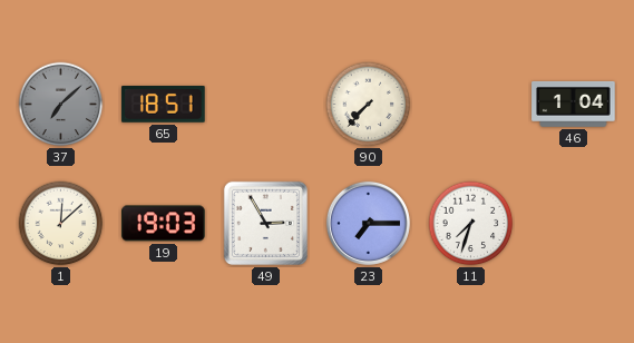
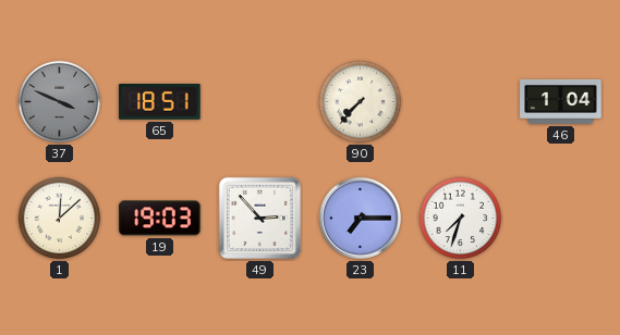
37: 7:08 -> 3:49 (60, 102)
49: 2:55 -> 2:53 (259, 218)
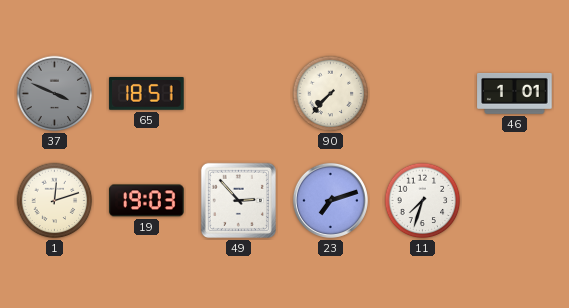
46: 1:04 -> 1:01 (515, 93)
1: 12:08 -> 12:12 (55, 201)
23: 7:15 -> 7:12 (330, 200)
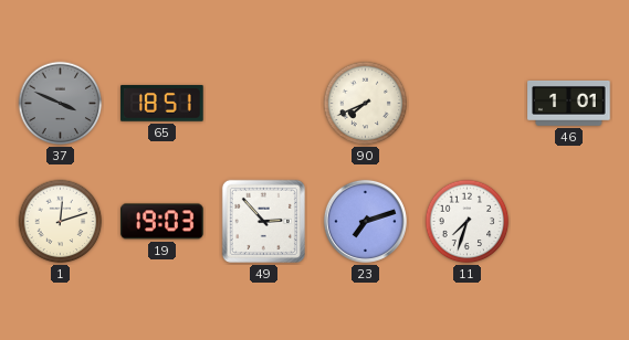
90: 7:37 -> 7:41 (366, 104)
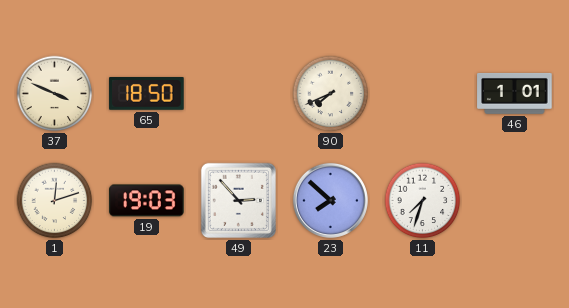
37 dial: grey -> cream (55, 94)
65: 18:51 -> 18:50 (147, 94)
23: 7:12 -> 7:52 (330, 200)
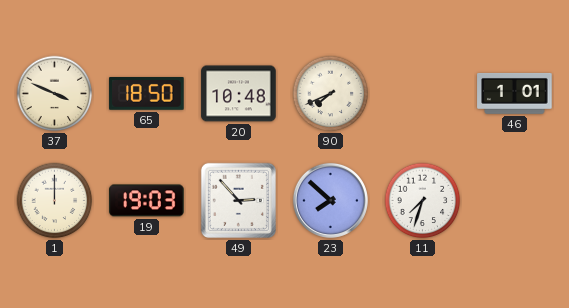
20: none -> 10:48 (239, 94)
1: 12:12 -> 12:00 (55, 201)
